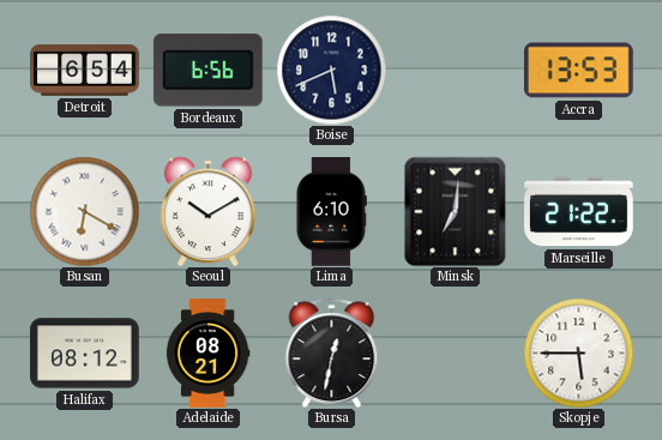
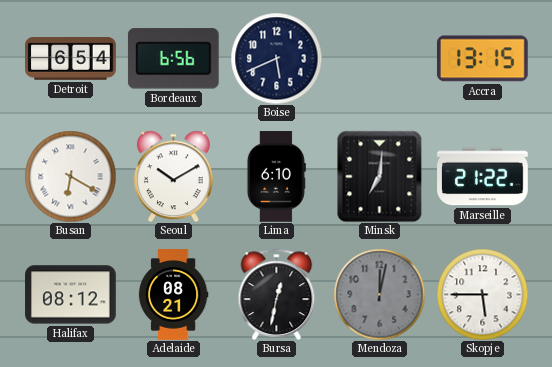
Accra: 13:53 -> 13:15 (483, 59)
Mendoza: none -> 12:02 (379, 294)
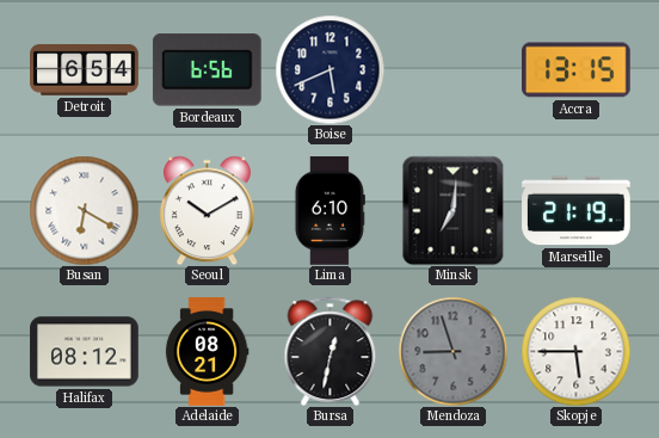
Marseille: 21:22 -> 21:19 (577, 211)
Mendoza: 12:02 -> 8:57 (452, 351)
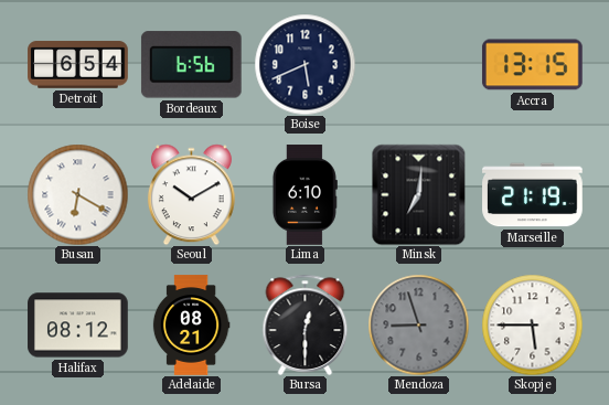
Bursa: 12:32 -> 12:30 (306, 324)
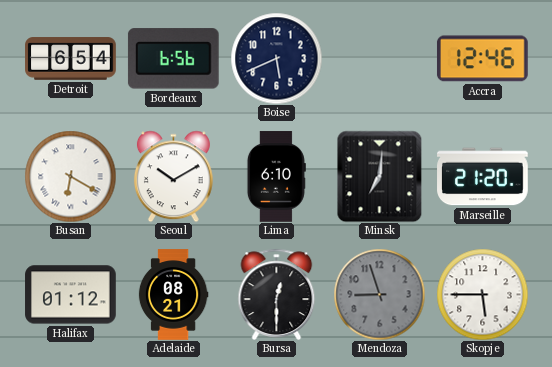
Accra: 13:15 -> 12:46 (483, 59)
Marseille: 21:19 -> 21:20 (483, 177)
Halifax: 08:12 -> 01:12 (71, 295)
